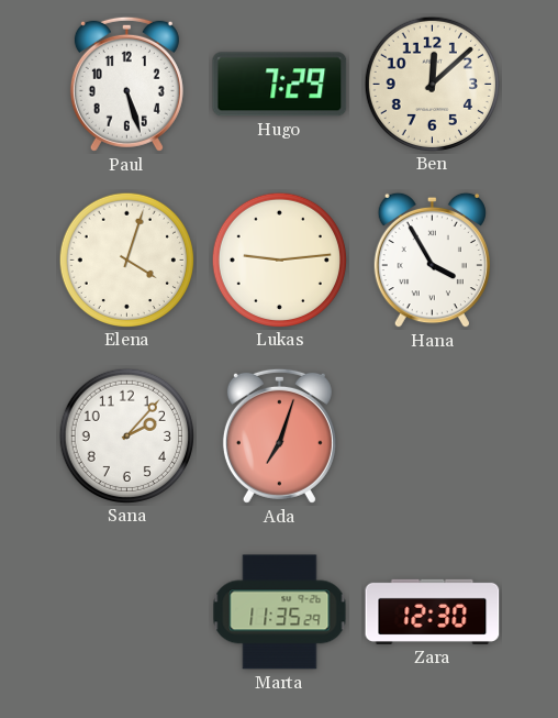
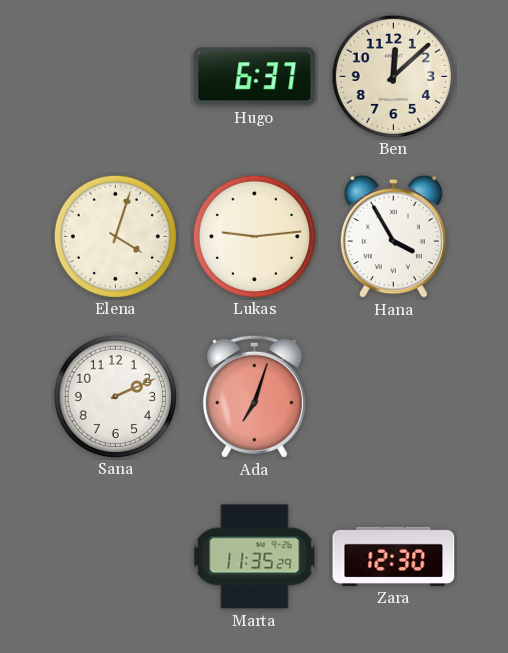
Paul: 5:27 -> none (126, 84)
Hugo: 7:29 -> 6:37 (255, 77)
Sana: 2:07 -> 2:11 (115, 396)
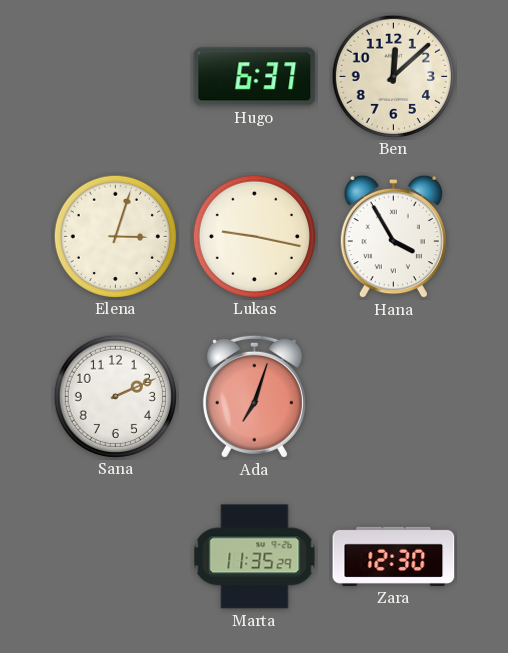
Elena: 4:03 -> 3:03 (115, 236)
Lukas: 9:14 -> 9:17 (254, 236)
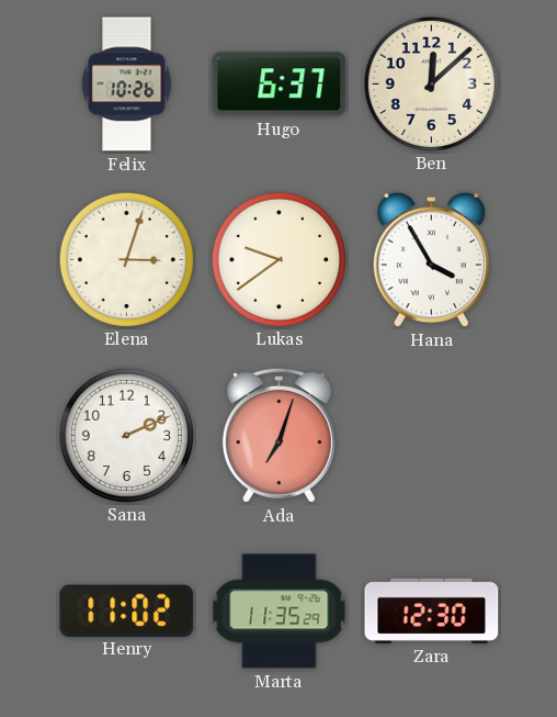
Felix: none -> 10:26 (127, 85)
Lukas: 9:17 -> 9:39 (278, 259)
Henry: none -> 11:02 (127, 610)
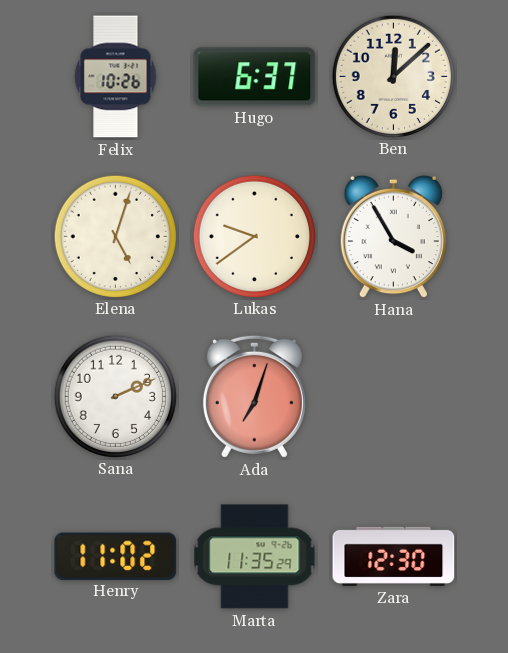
Elena: 3:03 -> 5:03 (115, 236)
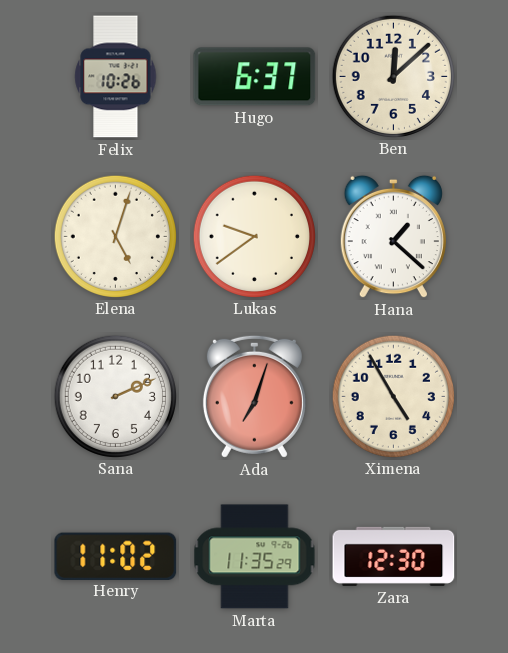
Hana: 3:55 -> 1:22 (393, 237)
Ximena: none -> 4:55 (393, 396)
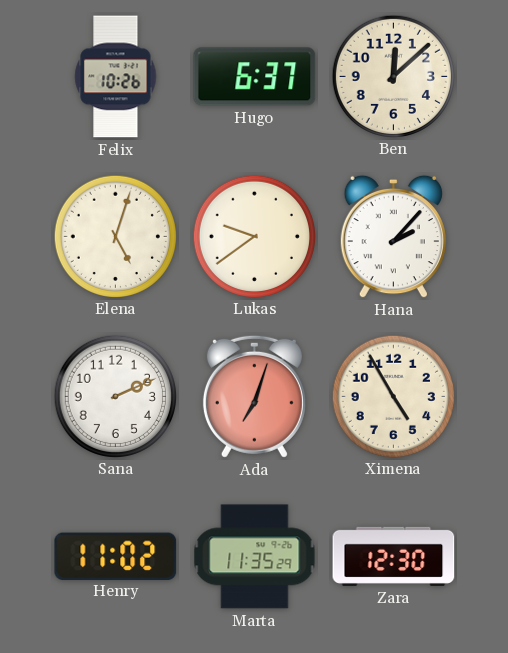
Hana: 1:22 -> 2:07 (393, 237)
